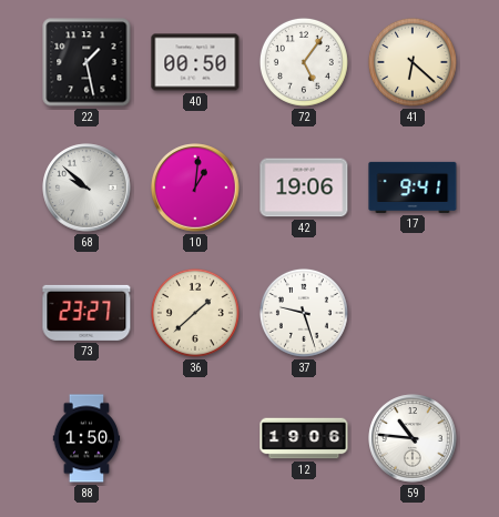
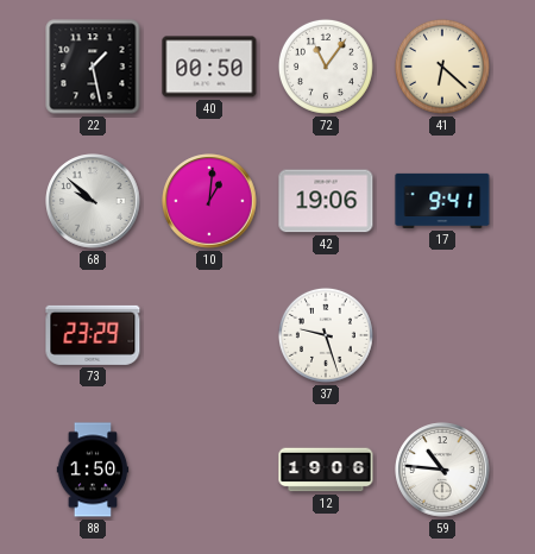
72: 5:06 -> 11:06 (326, 67)
73: 23:27 -> 23:29 (93, 335)
36: 1:38 -> none (195, 313)
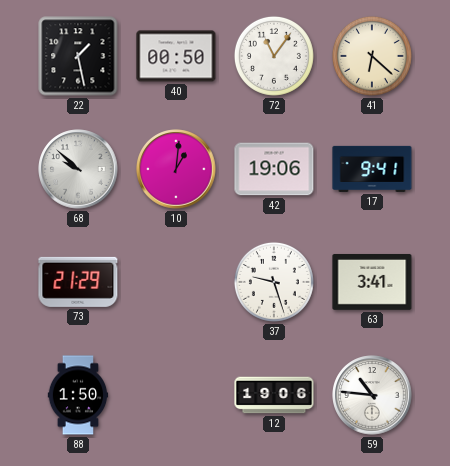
73: 23:29 -> 21:29 (78, 282)
63: none -> 3:41 (372, 282)
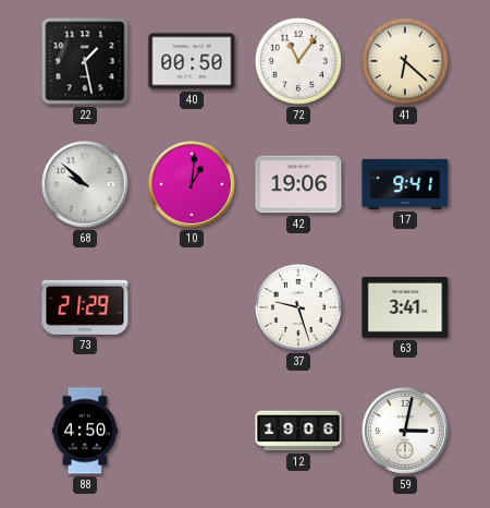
88: 1:50 -> 4:50 (85, 431)
59: 10:46 -> 3:02 (405, 431)
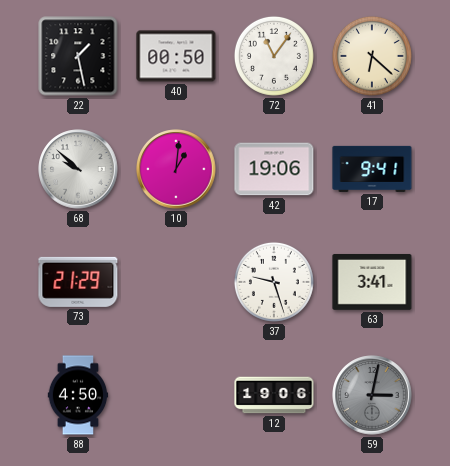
59 dial: white -> grey (372, 395)
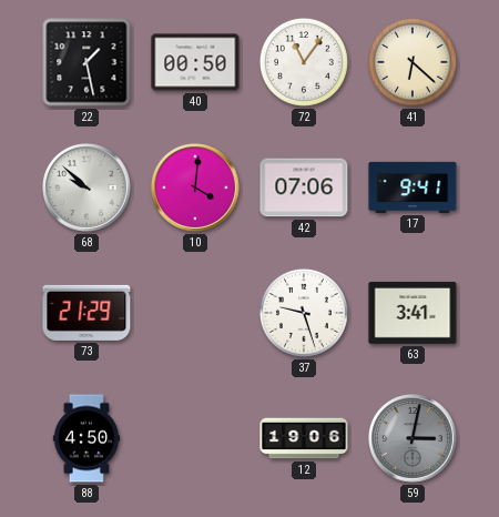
10: 1:01 -> 4:01 (195, 187)
42: 19:06 -> 07:06 (304, 187)
